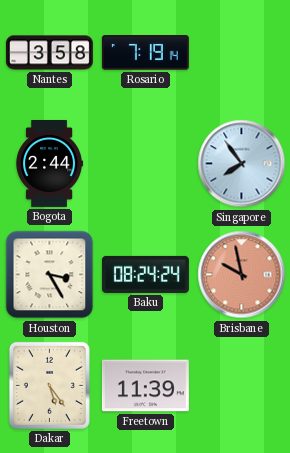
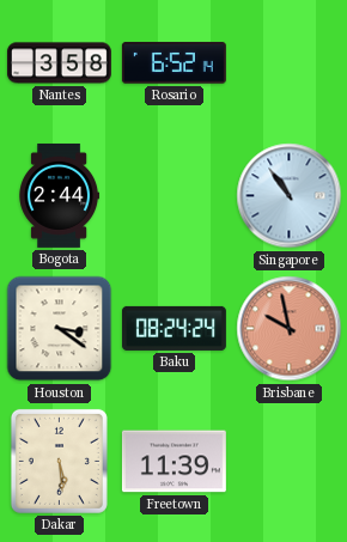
Rosario: 7:19 -> 6:52 (173, 63)
Singapore: 7:54 -> 10:54 (290, 196)
Houston: 3:25 -> 3:21 (60, 329)
Dakar: 5:24 -> 5:29 (59, 461)
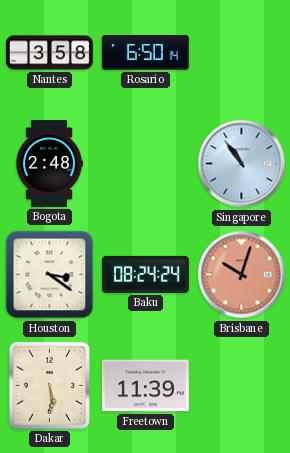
Rosario: 6:52 -> 6:50 (145, 53)
Bogota: 2:44 -> 2:48 (50, 163)
Brisbane: 9:58 -> 10:03 (242, 275)
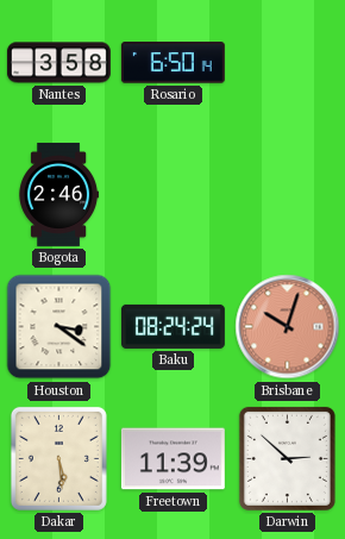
Bogota: 2:48 -> 2:46 (59, 194)
Singapore: 10:54 -> none (242, 164)
Darwin: none -> 2:52 (287, 458)
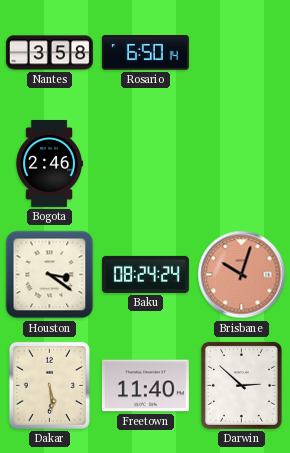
Freetown: 11:39 -> 11:40 (145, 386)
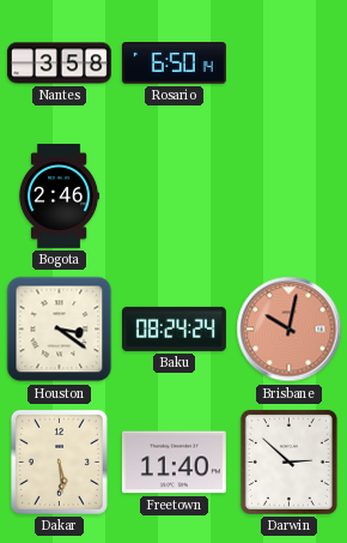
Brisbane: 10:03 -> 10:02 (290, 330)
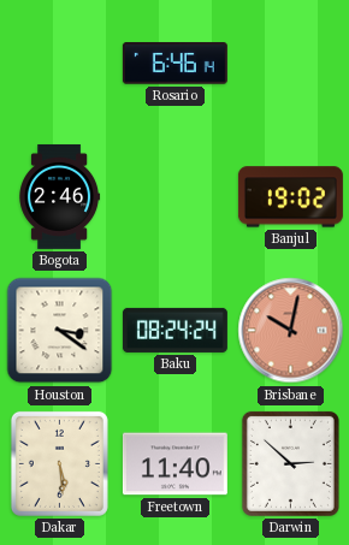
Nantes: 3:58 -> none (59, 64)
Rosario: 6:50 -> 6:46 (174, 64)
Banjul: none -> 19:02 (290, 197)
